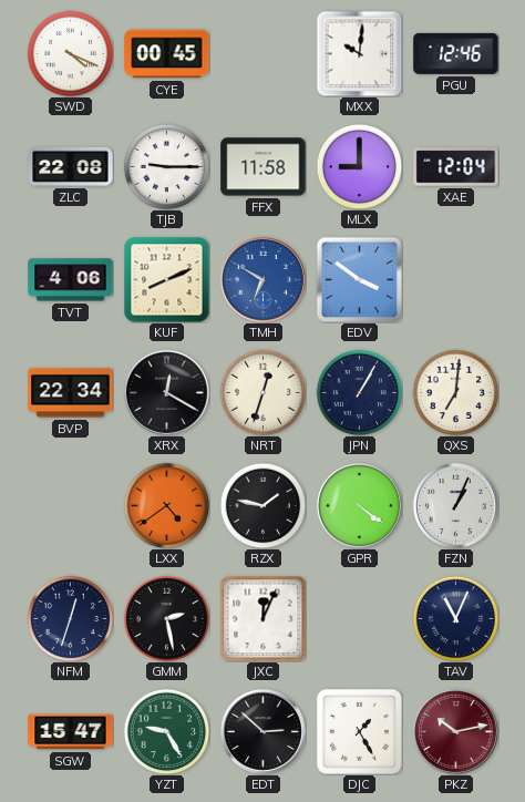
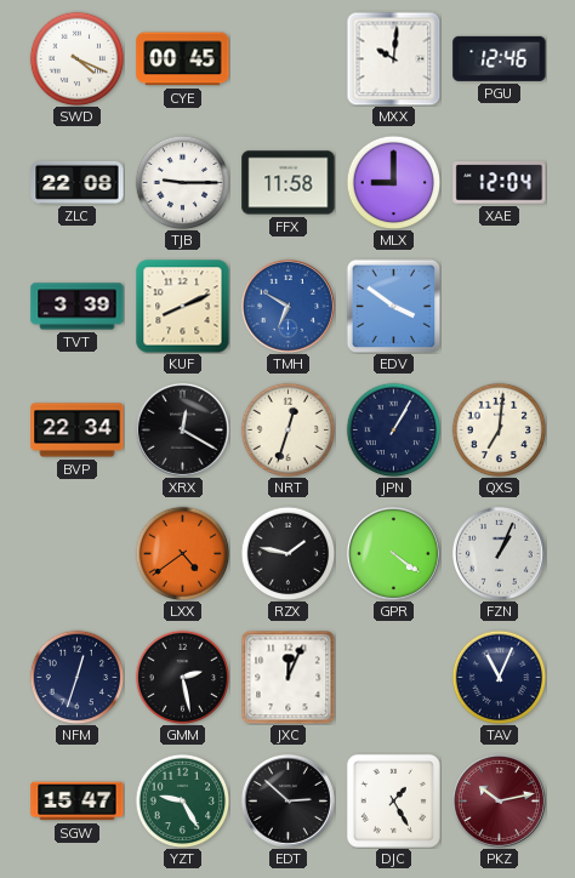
TVT: 4:06 -> 3:39 (78, 307)
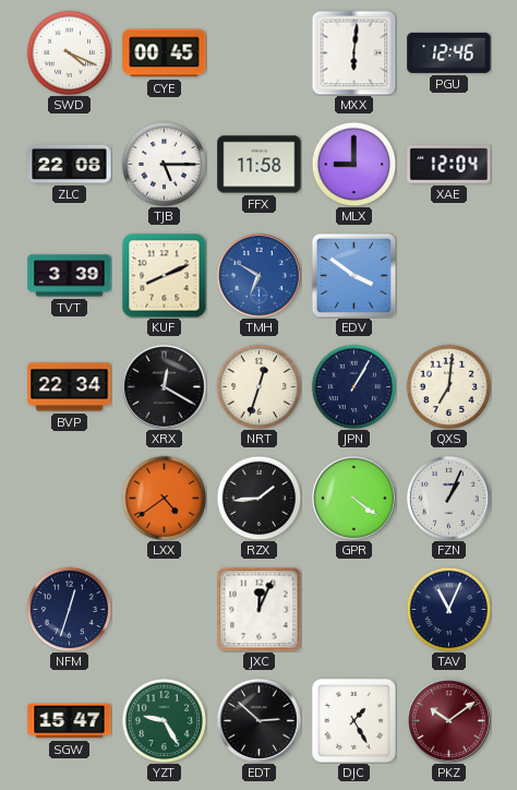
MXX: 10:01 -> 6:01 (353, 52)
TJB: 9:15 -> 5:15 (164, 164)
RZX: 1:47 -> 1:44 (258, 498)
GMM: 2:28 -> none (182, 677)
PKZ: 10:13 -> 10:09 (448, 720)
